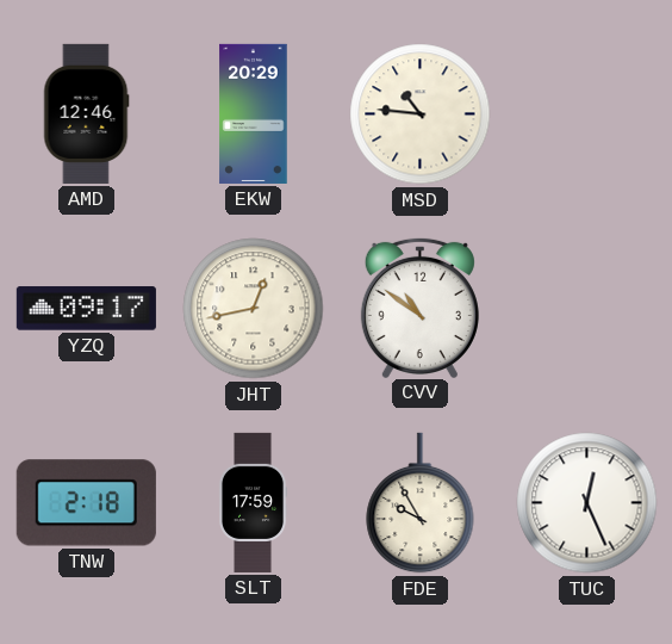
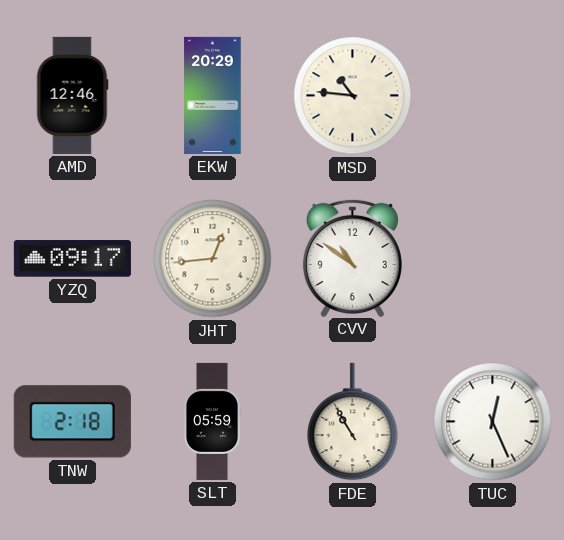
JHT: 12:43 -> 12:44 (213, 259)
SLT: 17:59 -> 05:59 (212, 421)
FDE: 9:55 -> 10:55 (353, 422)
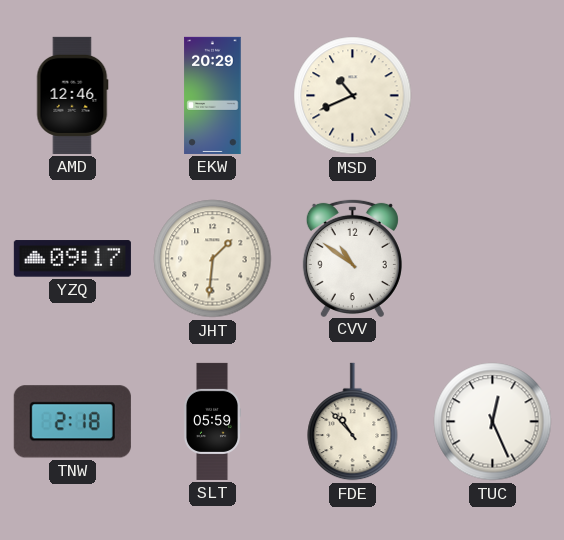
MSD: 10:46 -> 10:41 (353, 96)
JHT: 12:44 -> 1:31 (213, 259)
FDE: 10:55 -> 10:53 (353, 422)
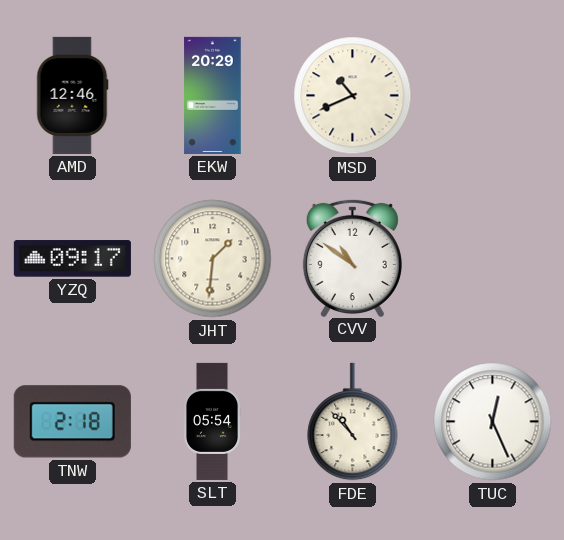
SLT: 05:59 -> 05:54 (212, 421)
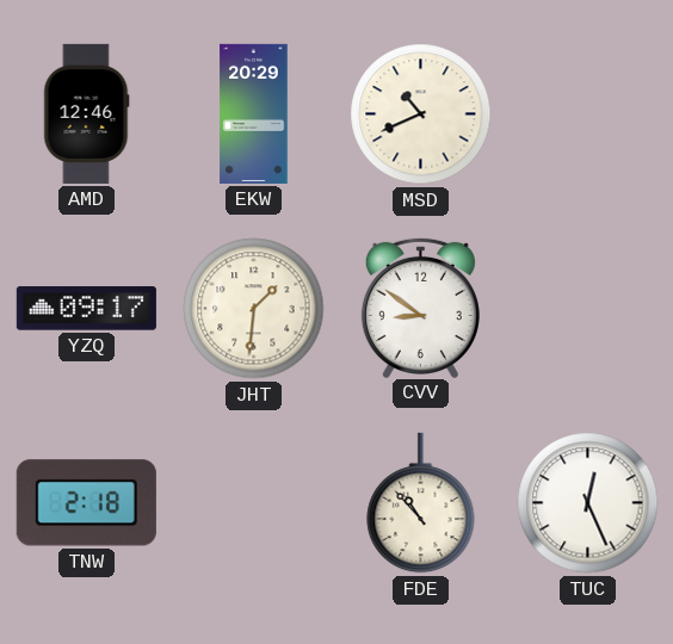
CVV: 10:51 -> 8:51 (420, 306)
SLT: 05:54 -> none (212, 421)
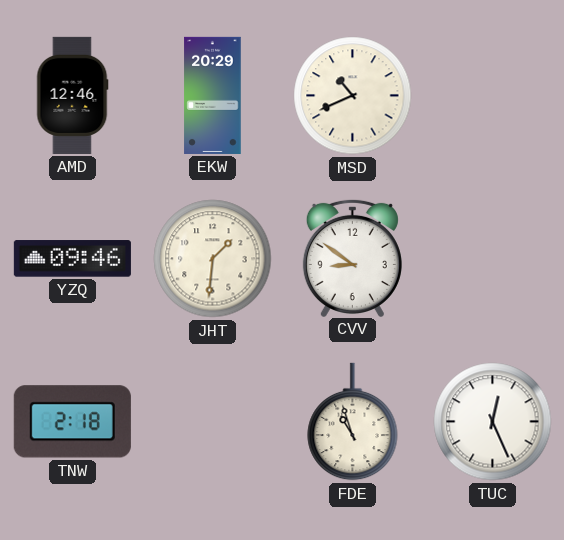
YZQ: 09:17 -> 09:46 (72, 259)
FDE: 10:53 -> 10:57 (353, 422)
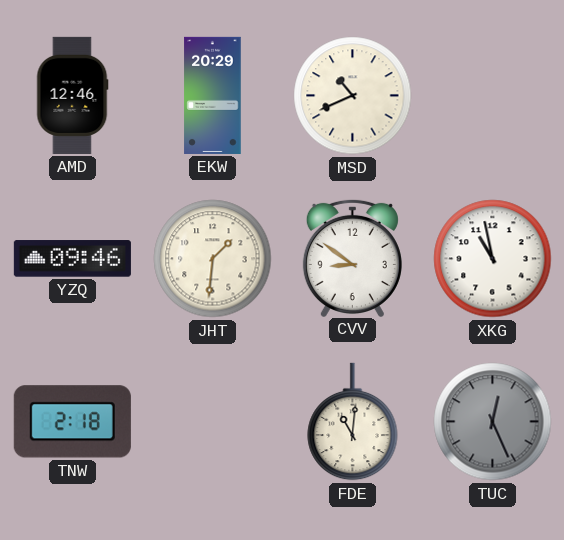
XKG: none -> 10:58 (493, 259)
FDE: 10:57 -> 11:01 (353, 422)
TUC dial: white -> grey (493, 422)
